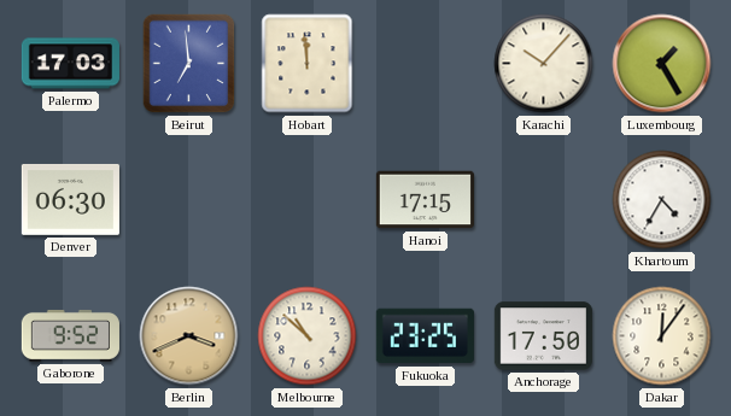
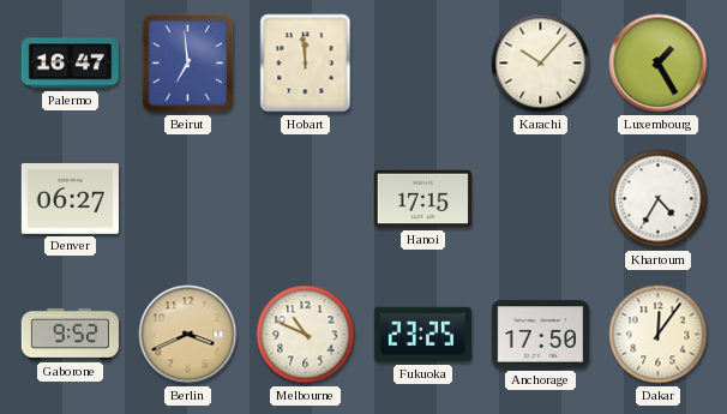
Palermo: 17:03 -> 16:47 (70, 64)
Denver: 06:30 -> 06:27 (70, 198)
Melbourne: 10:52 -> 10:49 (306, 335)
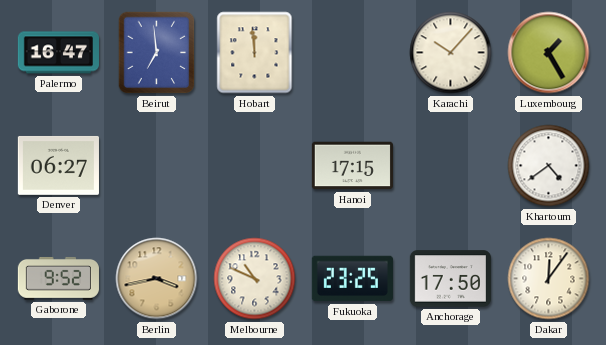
Khartoum: 4:35 -> 4:39 (549, 166)
Berlin: 3:41 -> 3:43 (157, 279)
